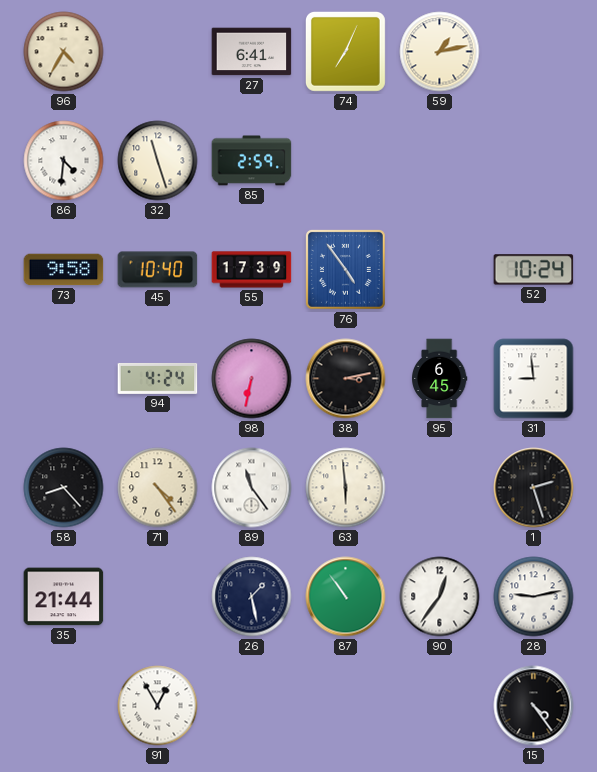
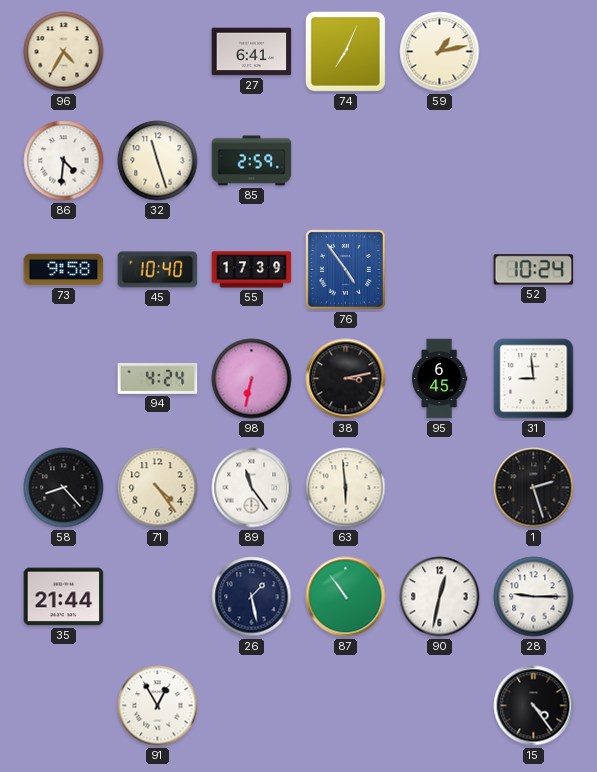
90: 12:36 -> 12:32 (440, 597)
28: 9:13 -> 9:15 (534, 597)
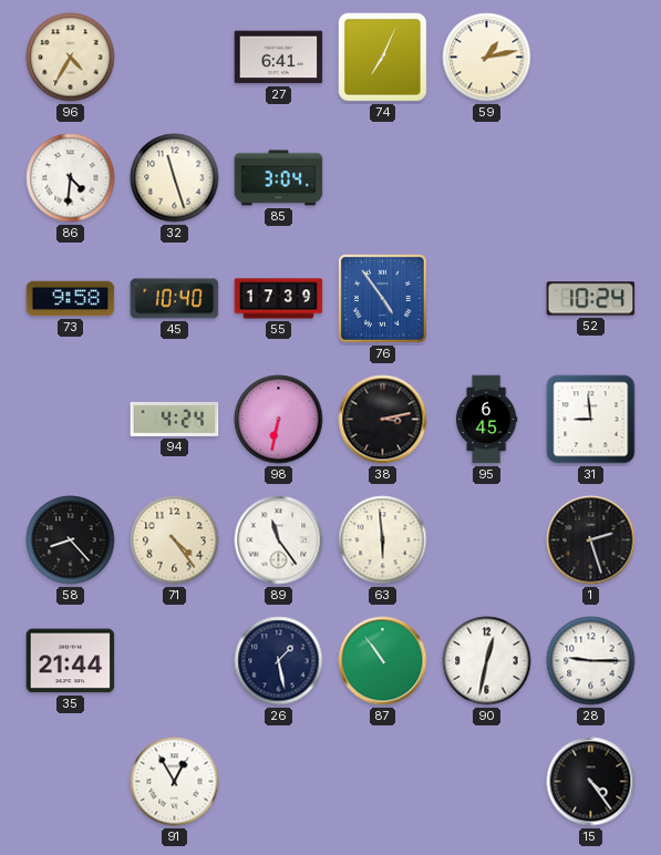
85: 2:59 -> 3:04 (279, 178)
